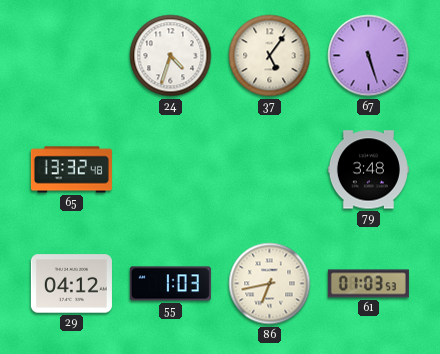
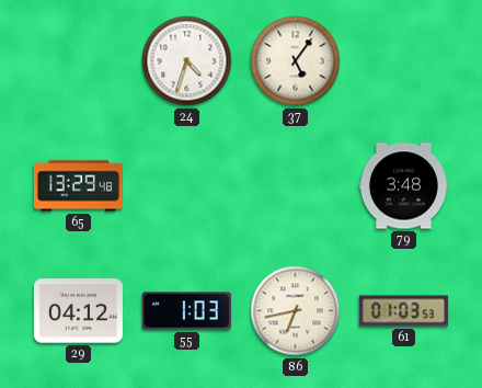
67: 5:27 -> none (369, 56)
65: 13:32 -> 13:29 (78, 186)
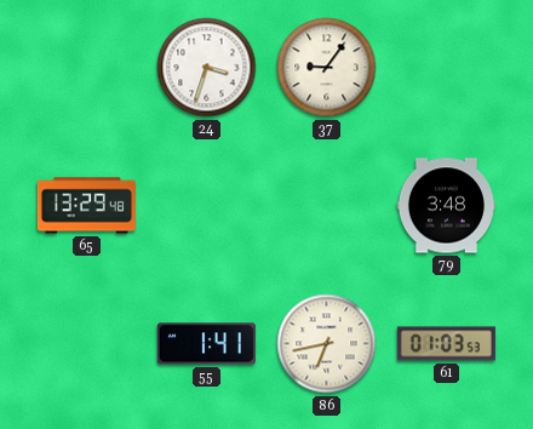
24: 4:33 -> 3:33 (207, 68)
37: 5:06 -> 9:06 (327, 68)
29: 04:12 -> none (78, 311)
55: 1:03 -> 1:41 (206, 344)
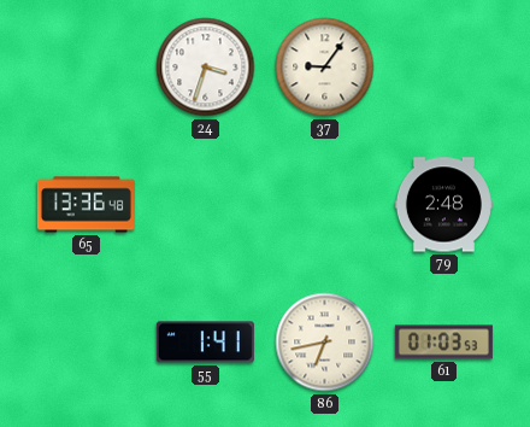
65: 13:29 -> 13:36 (86, 205)
79: 3:48 -> 2:48 (443, 205)
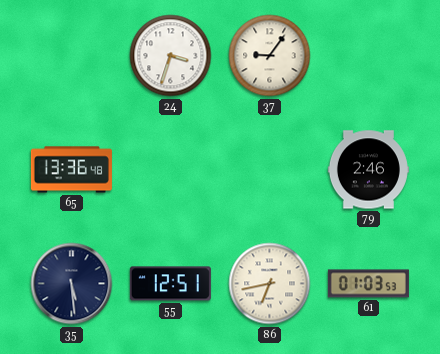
79: 2:48 -> 2:46 (368, 170)
35: none -> 5:29 (72, 284)
55: 1:41 -> 12:51 (170, 284)
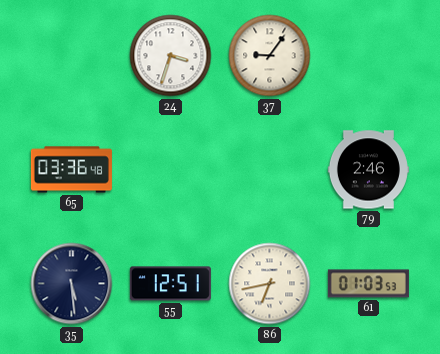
65: 13:36 -> 03:36 (71, 170)
